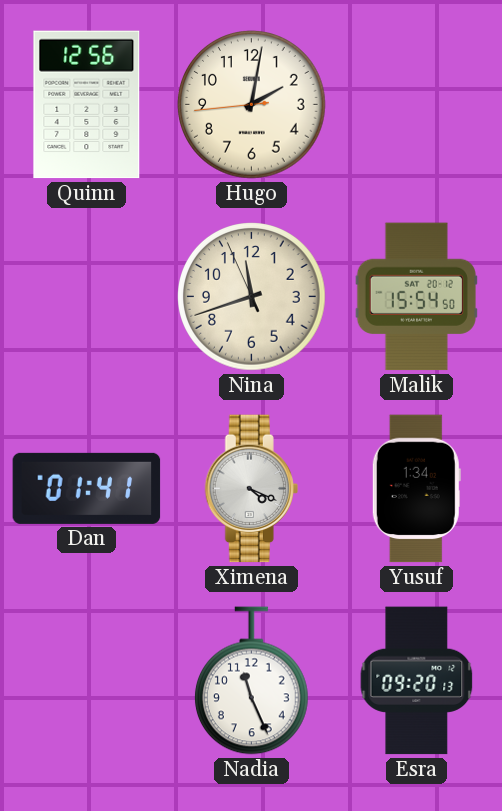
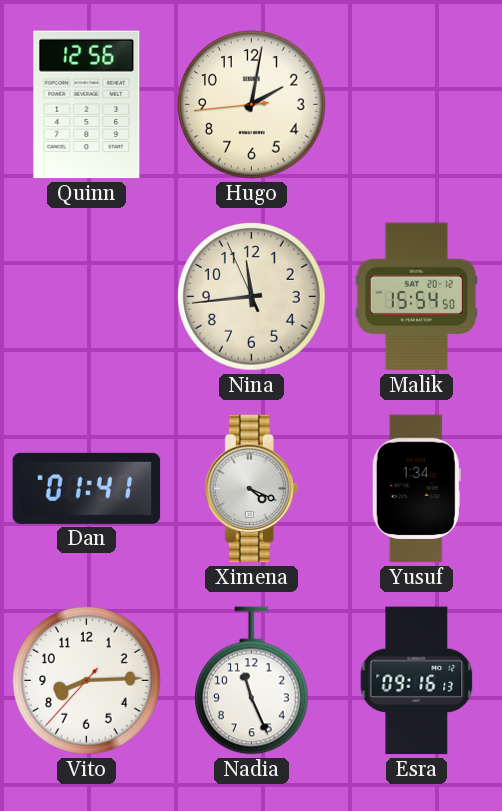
Nina: 11:41 -> 11:43 (252, 297)
Vito: none -> 8:14 (87, 681)
Esra: 09:20 -> 09:16 (417, 681)
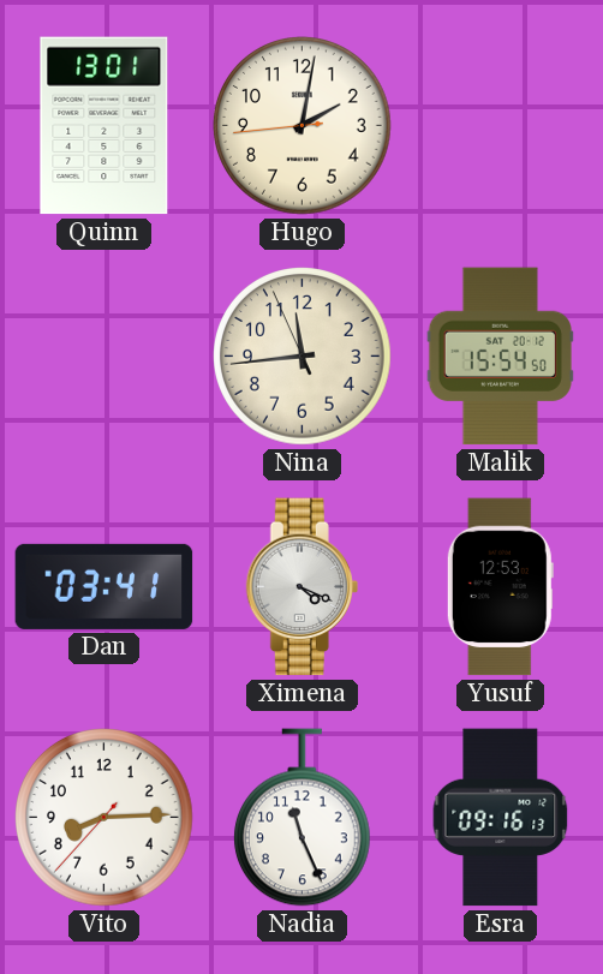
Quinn: 12:56 -> 13:01 (105, 126)
Dan: 01:41 -> 03:41 (105, 586)
Yusuf: 1:34 -> 12:53 (500, 587)
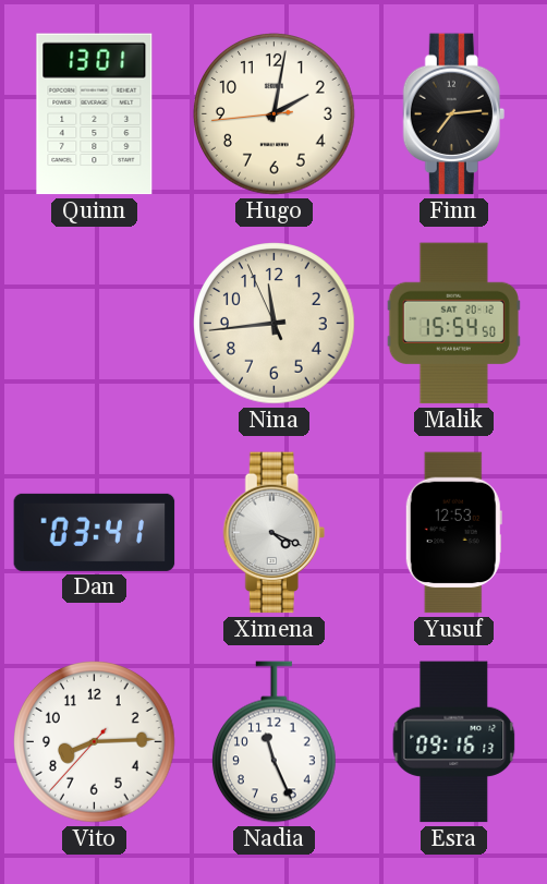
Finn: none -> 7:14 (453, 114)
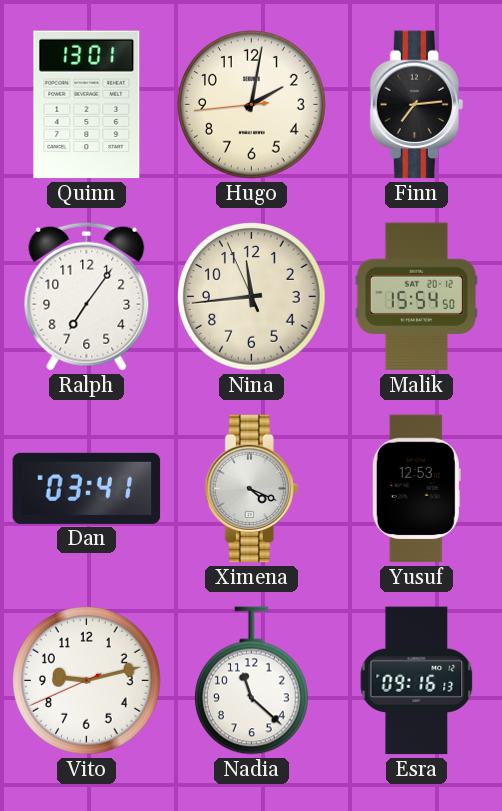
Ralph: none -> 7:06 (87, 296)
Vito: 8:14 -> 9:12 (87, 681)
Nadia: 11:26 -> 11:22 (251, 681)
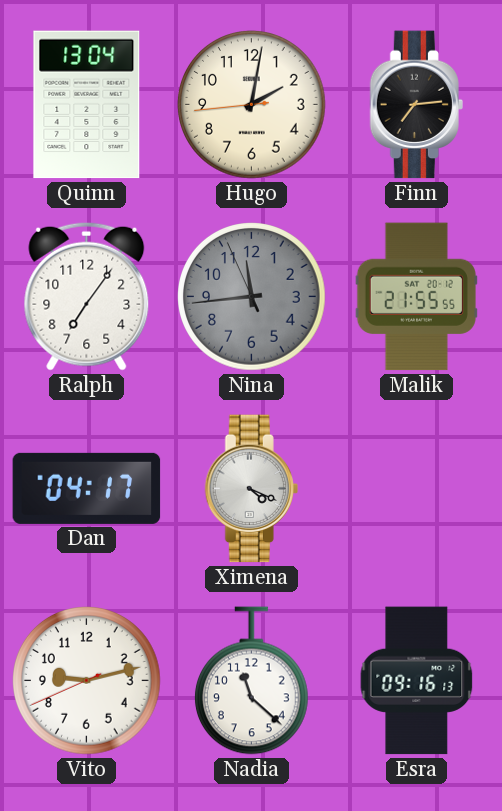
Quinn: 13:01 -> 13:04 (87, 105)
Nina dial: cream -> grey (252, 297)
Malik: 15:54 -> 21:55 (416, 297)
Dan: 03:41 -> 04:17 (87, 488)
Yusuf: 12:53 -> none (416, 489)
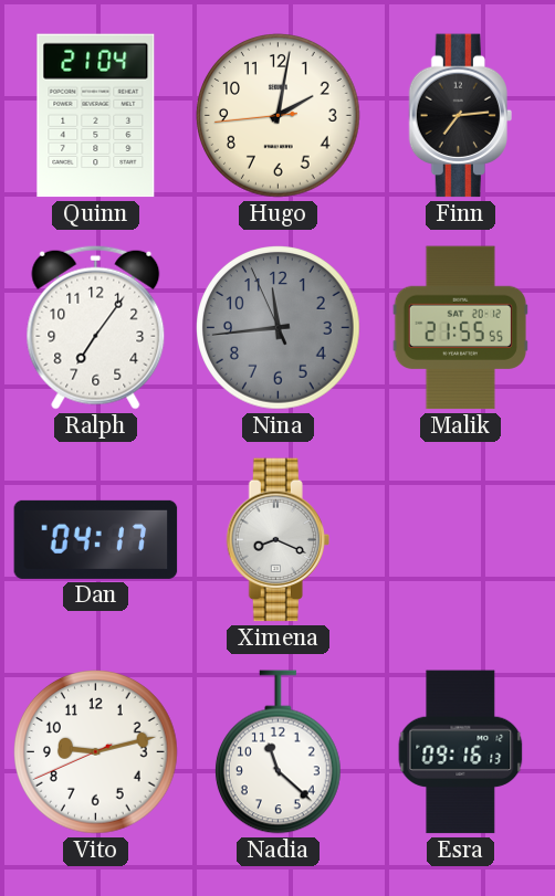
Quinn: 13:04 -> 21:04 (96, 116)
Ximena: 4:19 -> 8:19 (277, 540)
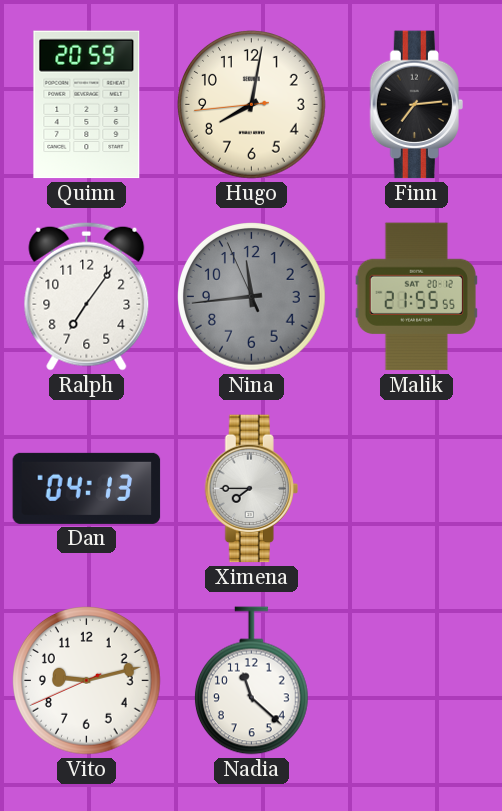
Quinn: 21:04 -> 20:59 (87, 105)
Hugo: 2:01 -> 8:01 (252, 105)
Dan: 04:17 -> 04:13 (87, 488)
Ximena: 8:19 -> 7:45 (251, 489)
Esra: 09:16 -> none (461, 752)
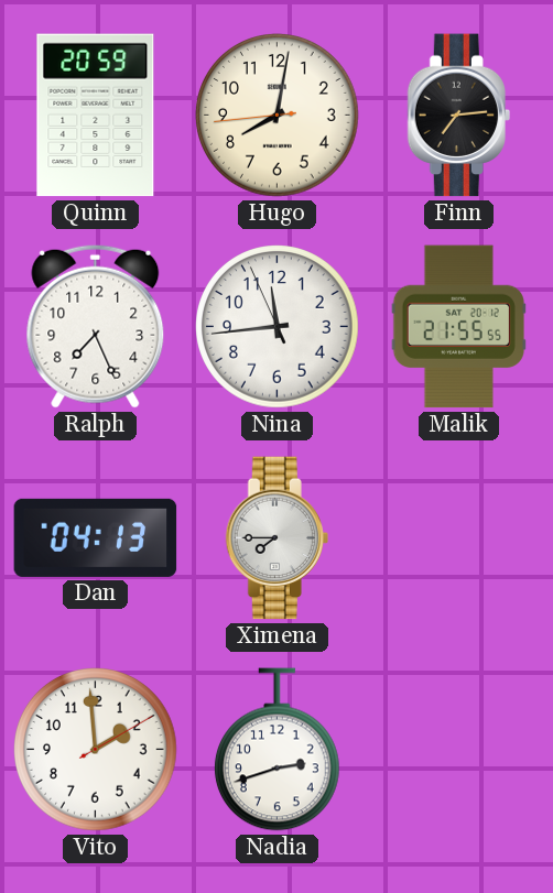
Ralph: 7:06 -> 7:26 (96, 326)
Nina dial: grey -> white (278, 327)
Vito: 9:12 -> 1:59 (96, 750)
Nadia: 11:22 -> 2:42 (276, 750)
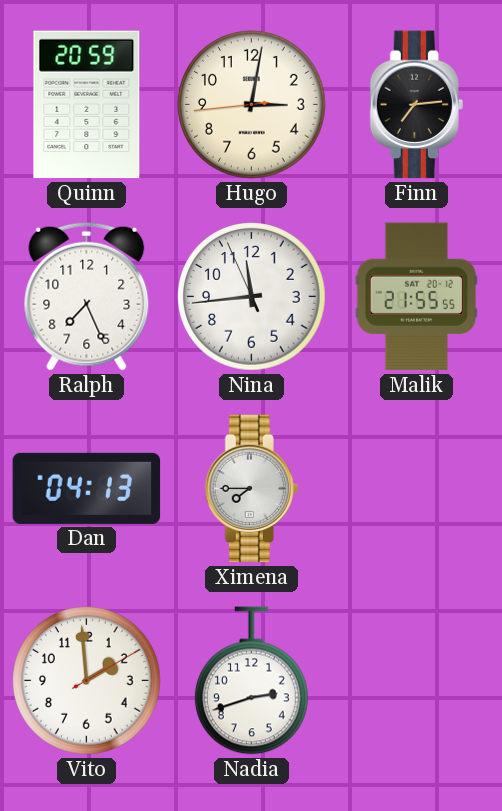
Hugo: 8:01 -> 3:01 (252, 105)
